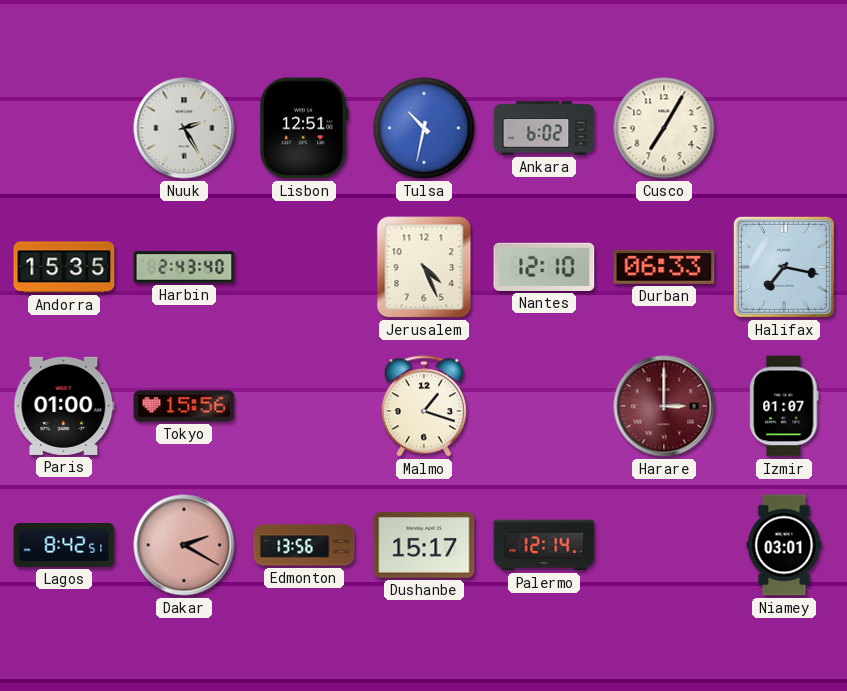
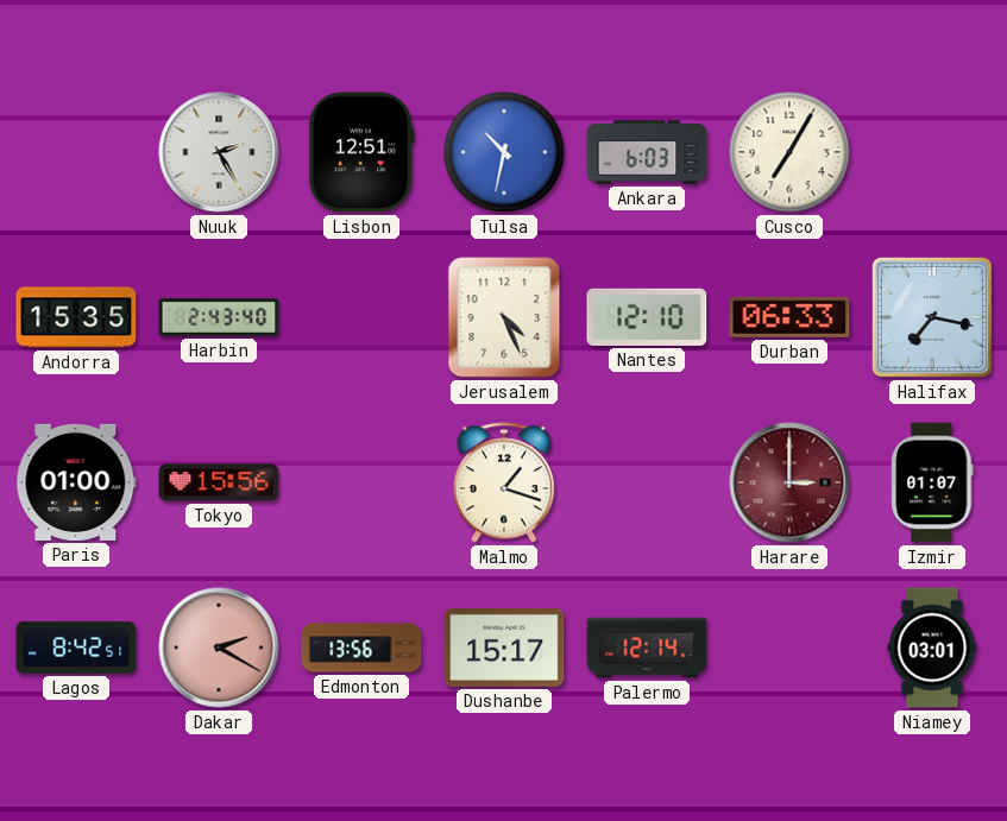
Ankara: 6:02 -> 6:03 (647, 152)
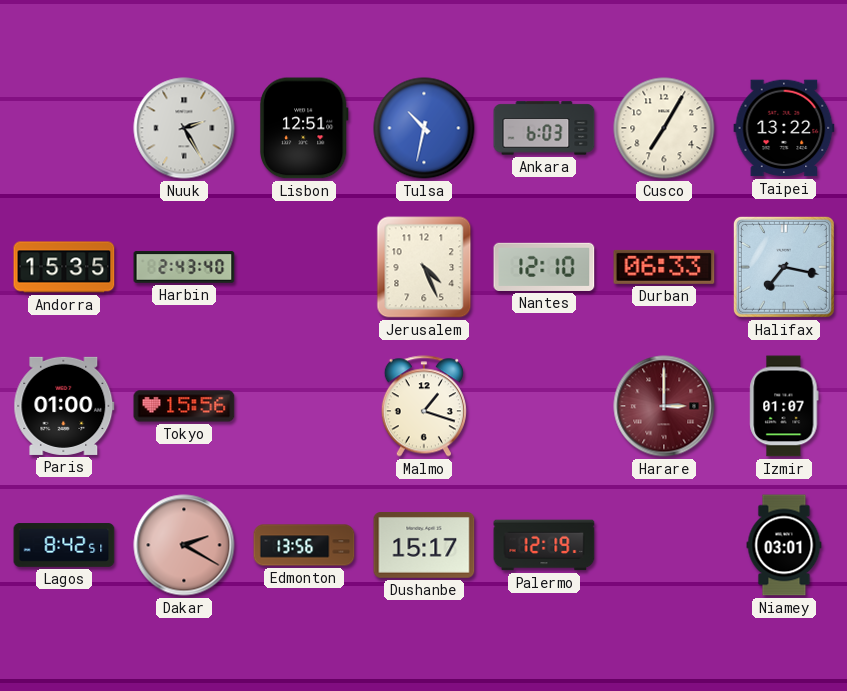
Taipei: none -> 13:22 (784, 128)
Palermo: 12:14 -> 12:19 (544, 545)
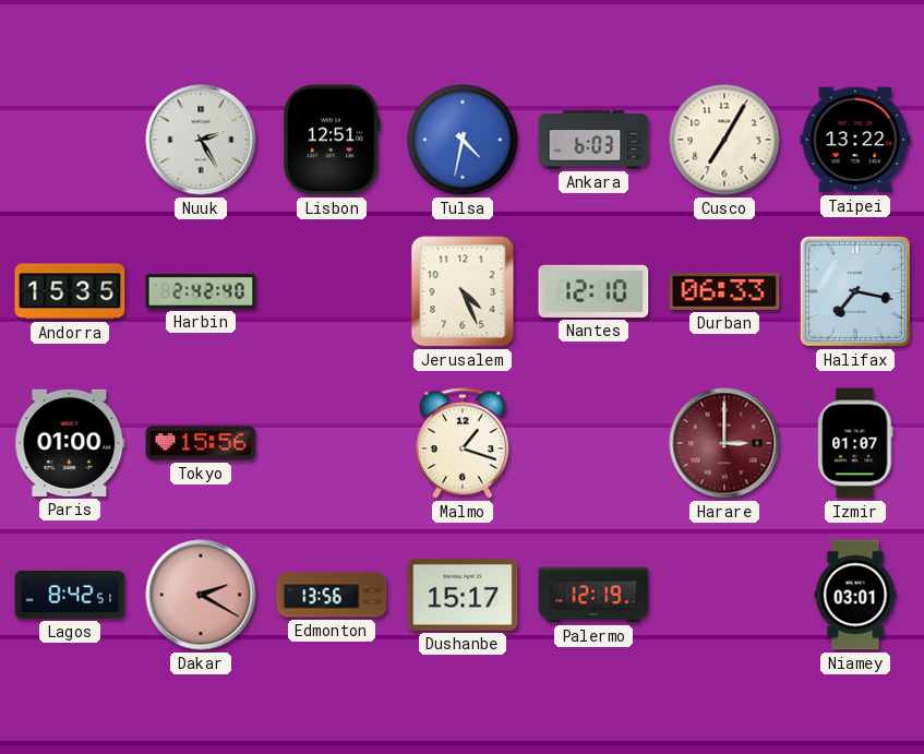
Tulsa: 10:32 -> 4:32 (463, 140)
Harbin: 2:43 -> 2:42 (201, 291)
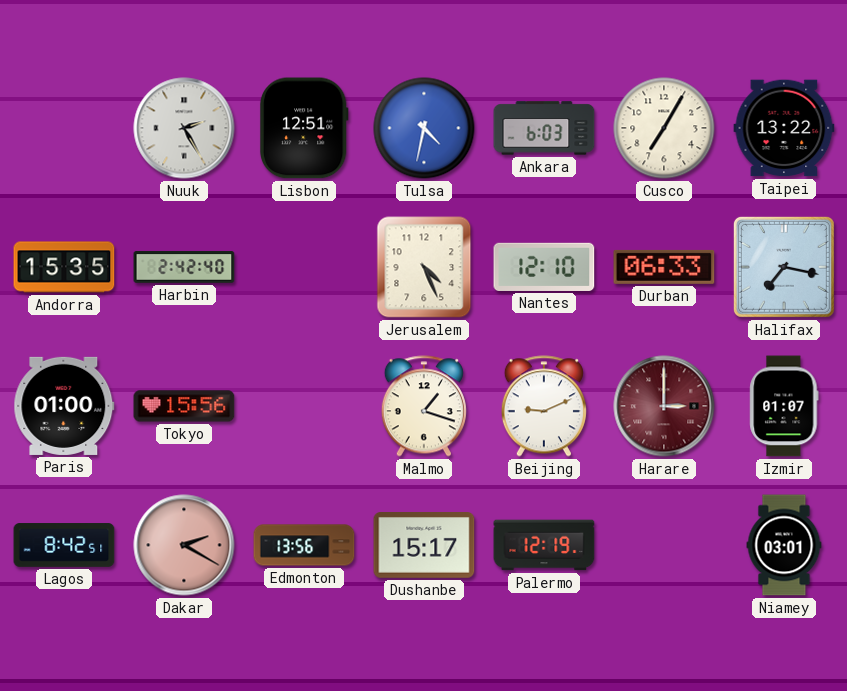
Beijing: none -> 9:11 (544, 406)
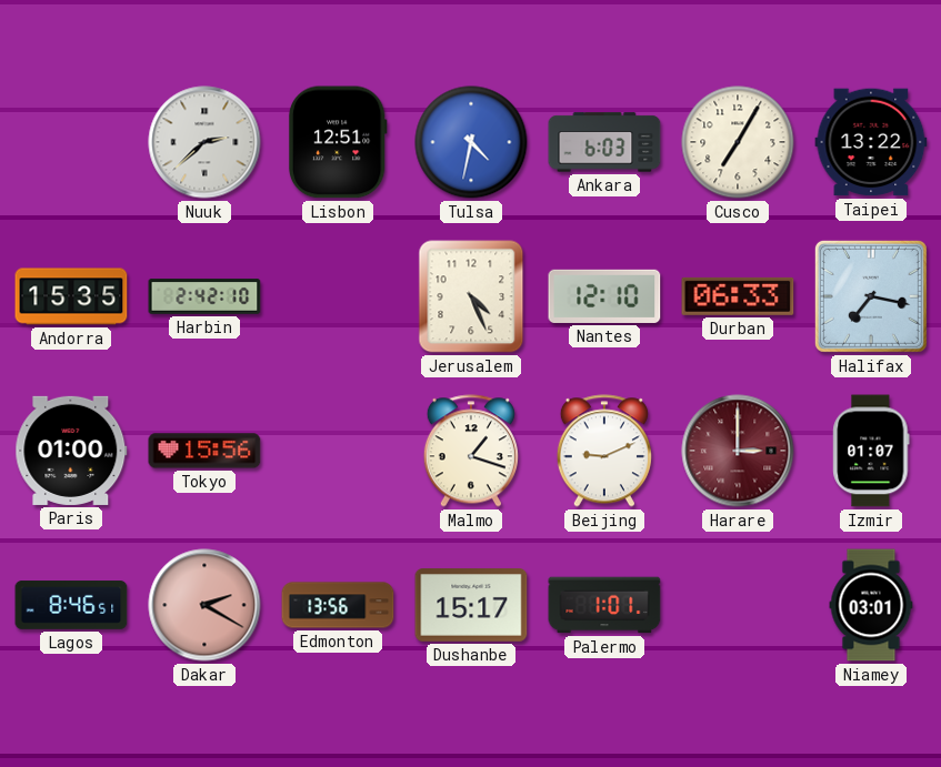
Nuuk: 2:25 -> 2:38 (204, 142)
Harbin: 2:42:40 -> 2:42:10 (204, 296)
Lagos: 8:42 -> 8:46 (71, 605)
Palermo: 12:19 -> 1:01 (604, 605)
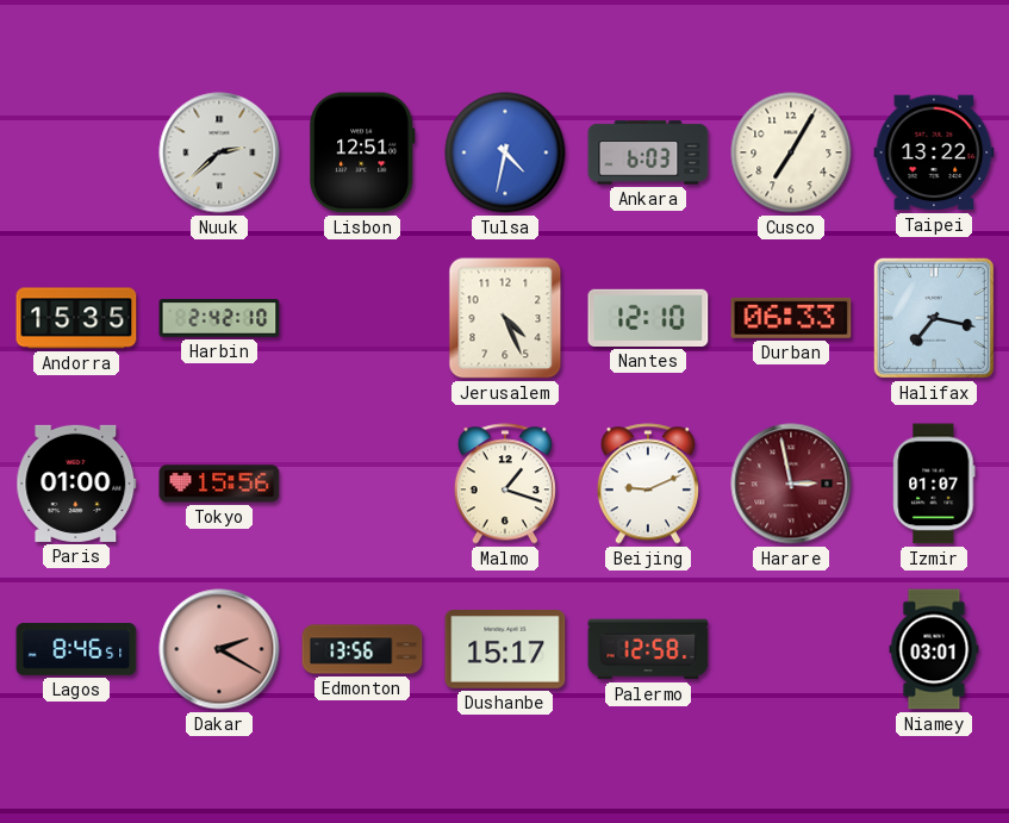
Harare: 3:00 -> 2:58 (791, 484)
Palermo: 1:01 -> 12:58 (648, 649)
